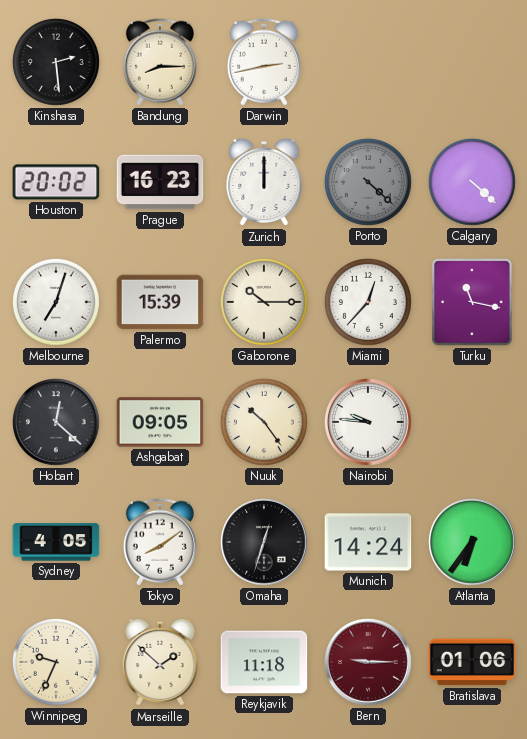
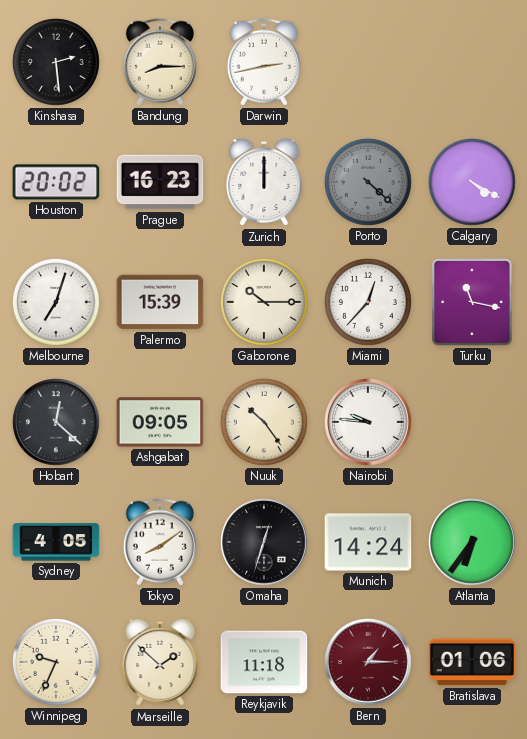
Calgary: 4:22 -> 4:20 (472, 182)
Bern: 9:15 -> 1:15 (369, 663)
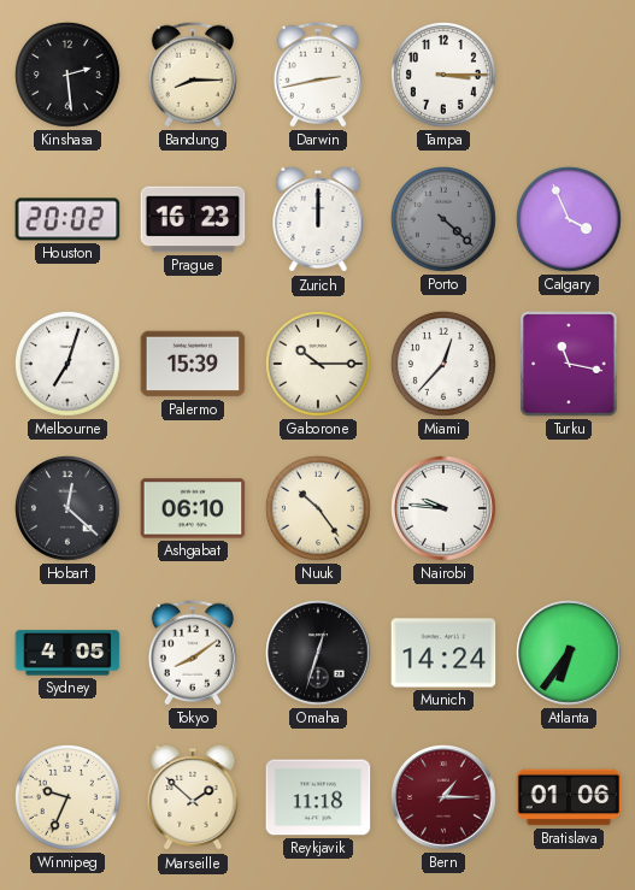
Tampa: none -> 3:15 (443, 75)
Calgary: 4:20 -> 3:56 (569, 219)
Ashgabat: 09:05 -> 06:10 (193, 508)
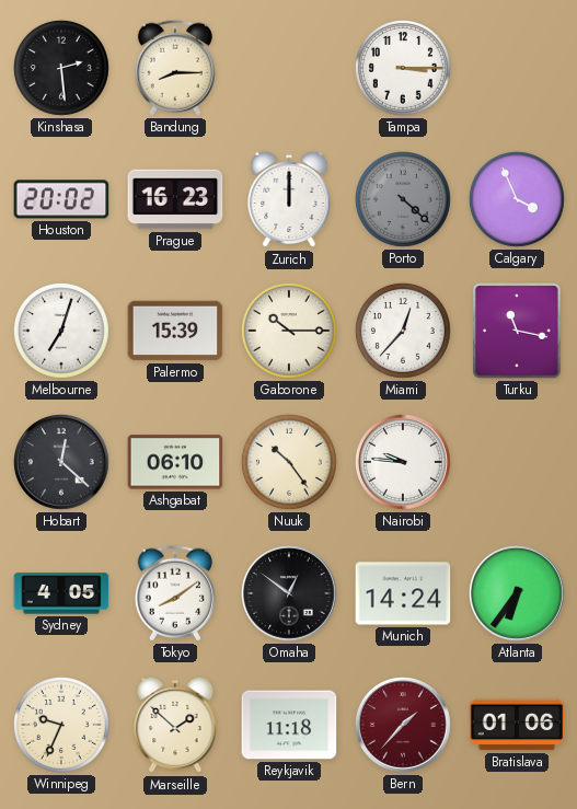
Darwin: 2:43 -> none (318, 75)
Omaha: 12:33 -> 12:51 (290, 594)
Bern: 1:15 -> 1:37 (404, 726)
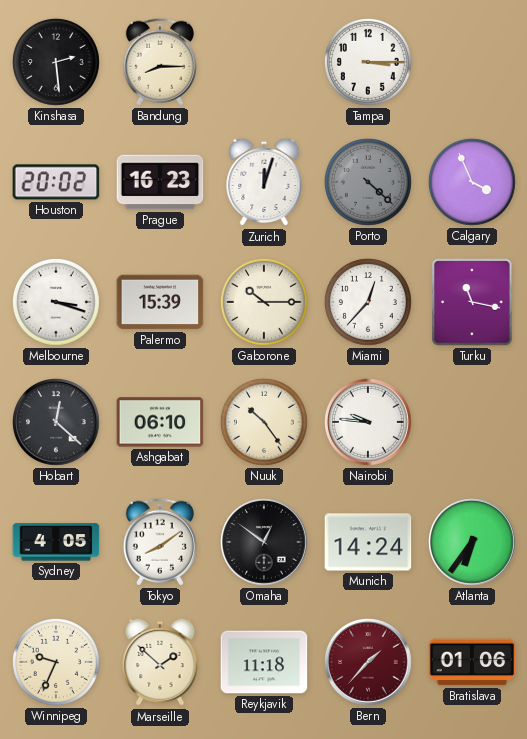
Zurich: 12:00 -> 12:03 (264, 182)
Melbourne: 7:03 -> 3:18 (56, 302)
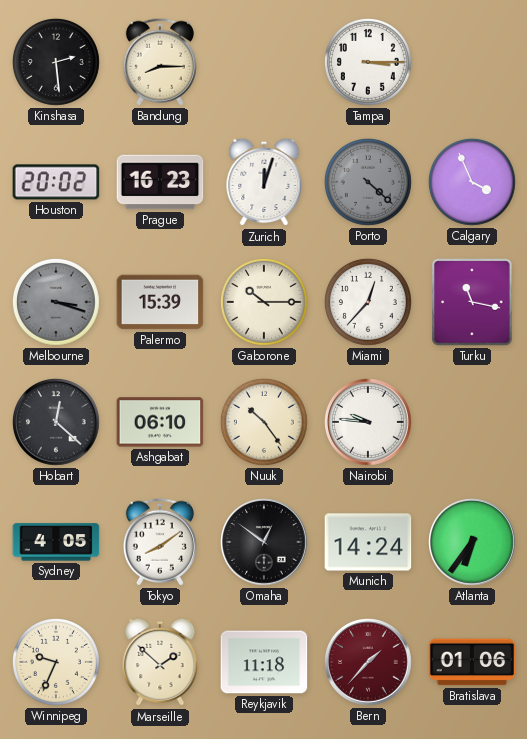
Melbourne dial: white -> grey (56, 302)
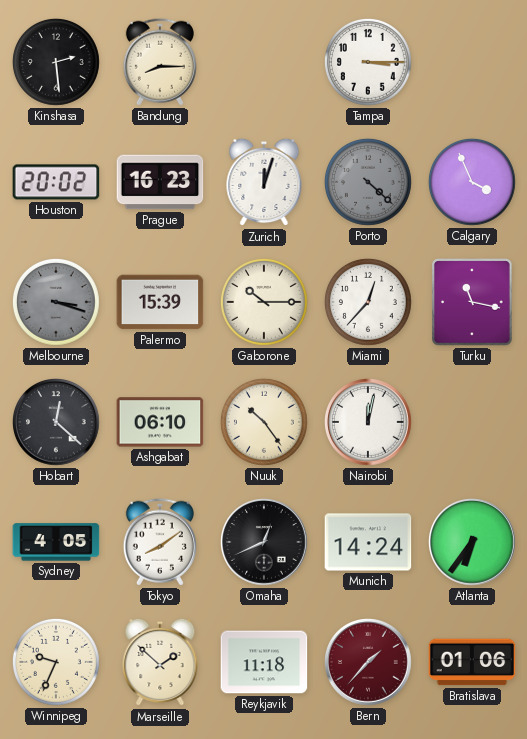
Nairobi: 9:46 -> 12:02 (369, 423)
Omaha: 12:51 -> 12:41 (265, 543)
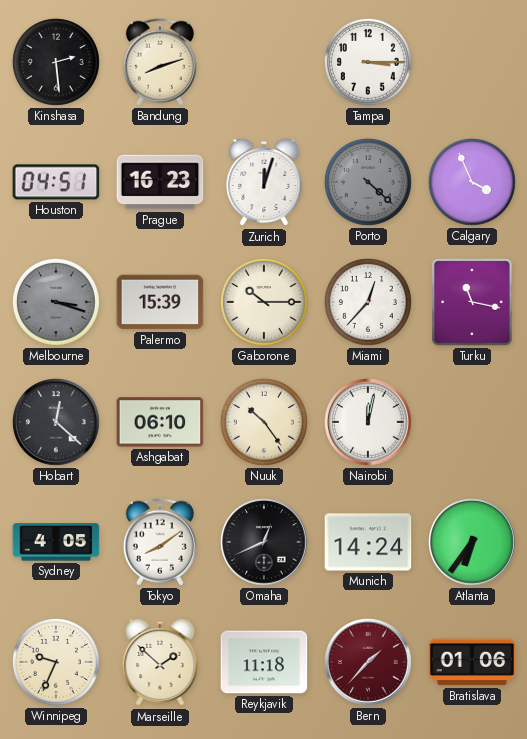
Bandung: 8:15 -> 8:12 (160, 62)
Houston: 20:02 -> 04:51 (56, 182)
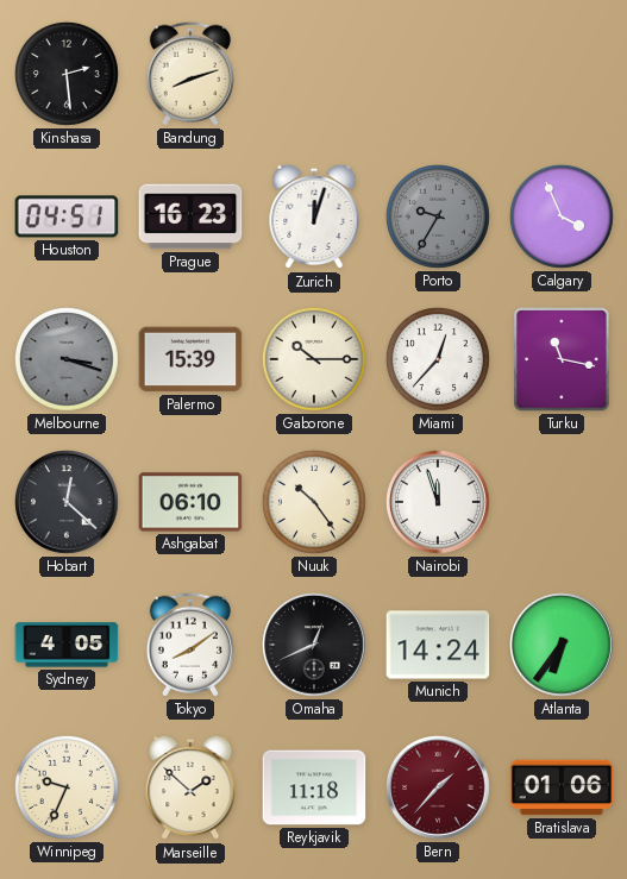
Tampa: 3:15 -> none (368, 62)
Porto: 4:22 -> 9:35 (438, 216)
Nairobi: 12:02 -> 11:57 (439, 503)
